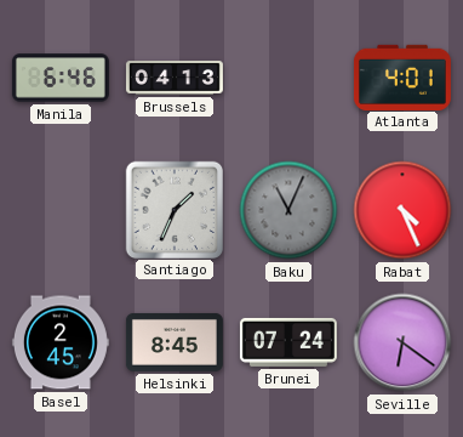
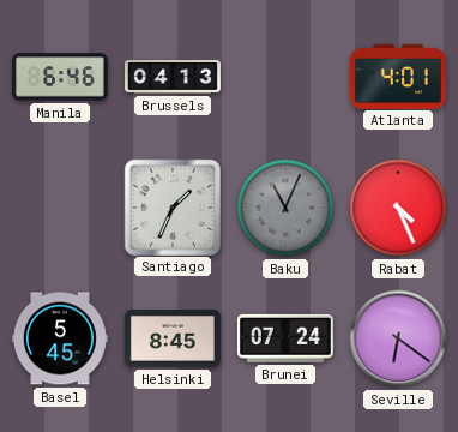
Basel: 2:45 -> 5:45 (60, 338)
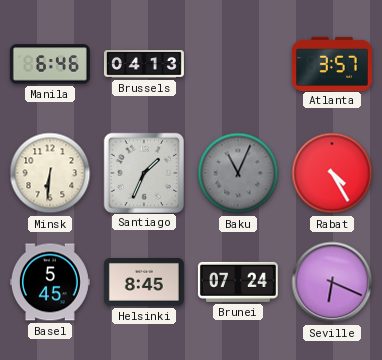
Atlanta: 4:01 -> 3:57 (332, 63)
Minsk: none -> 6:31 (50, 173)
Rabat: 4:26 -> 4:25 (332, 173)
Seville: 6:21 -> 6:19 (332, 282)
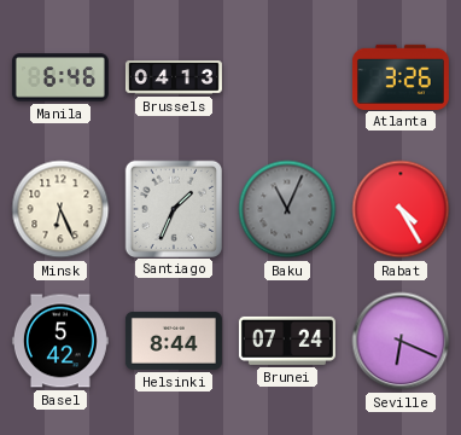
Atlanta: 3:57 -> 3:26 (401, 76)
Minsk: 6:31 -> 6:26 (60, 209)
Basel: 5:45 -> 5:42 (60, 341)
Helsinki: 8:45 -> 8:44 (174, 341)
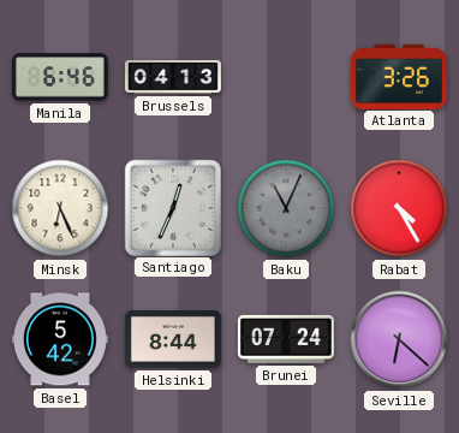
Santiago: 1:34 -> 12:34 (172, 207)
Seville: 6:19 -> 6:22 (399, 339)
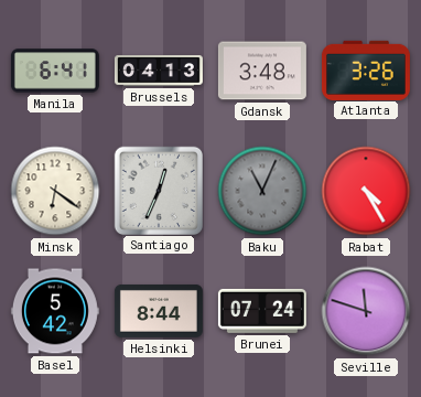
Manila: 6:46 -> 6:41 (55, 71)
Gdansk: none -> 3:48 (262, 71)
Minsk: 6:26 -> 6:21 (55, 191)
Seville: 6:22 -> 11:48 (366, 311)
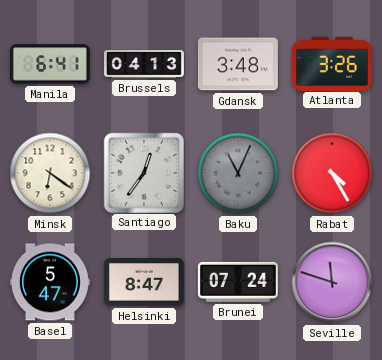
Santiago: 12:34 -> 12:36 (143, 172)
Basel: 5:42 -> 5:47 (50, 282)
Helsinki: 8:44 -> 8:47 (144, 282)
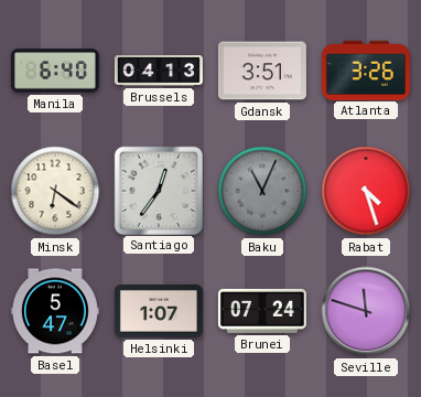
Manila: 6:41 -> 6:40 (55, 71)
Gdansk: 3:48 -> 3:51 (262, 71)
Rabat: 4:25 -> 4:27 (366, 191)
Helsinki: 8:47 -> 1:07 (159, 311)
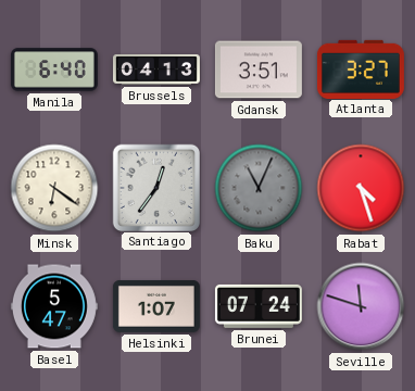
Atlanta: 3:26 -> 3:27 (361, 68)
